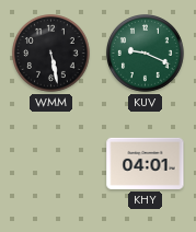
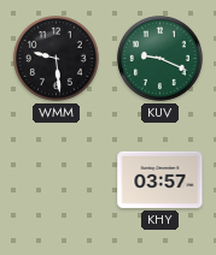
WMM: 5:28 -> 9:29 (57, 59)
KHY: 04:01 -> 03:57 (160, 179)
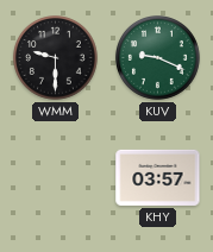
WMM: 9:29 -> 9:30 (56, 58)
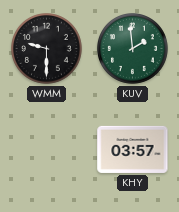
KUV: 9:19 -> 1:59 (133, 49)
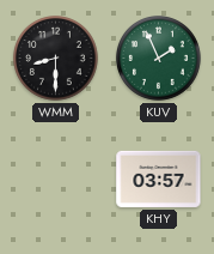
WMM: 9:30 -> 8:30 (56, 59)
KUV: 1:59 -> 1:56 (159, 59)
